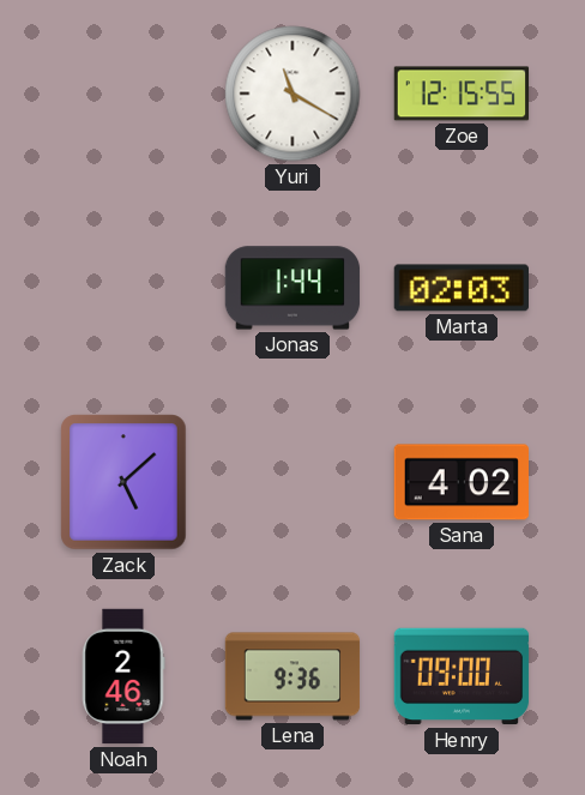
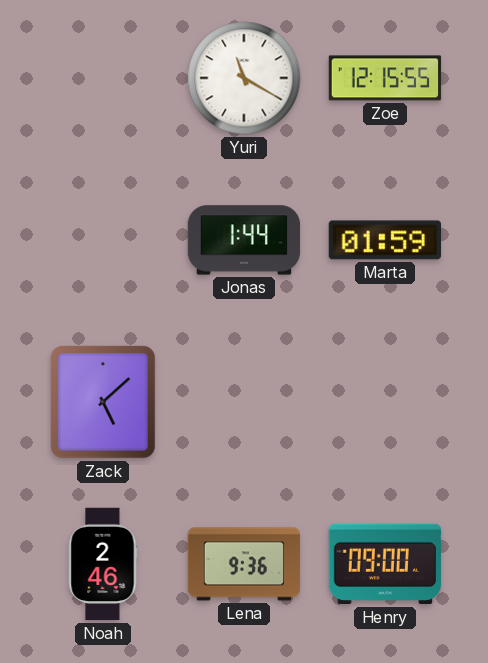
Marta: 02:03 -> 01:59 (384, 240)
Sana: 4:02 -> none (460, 482)
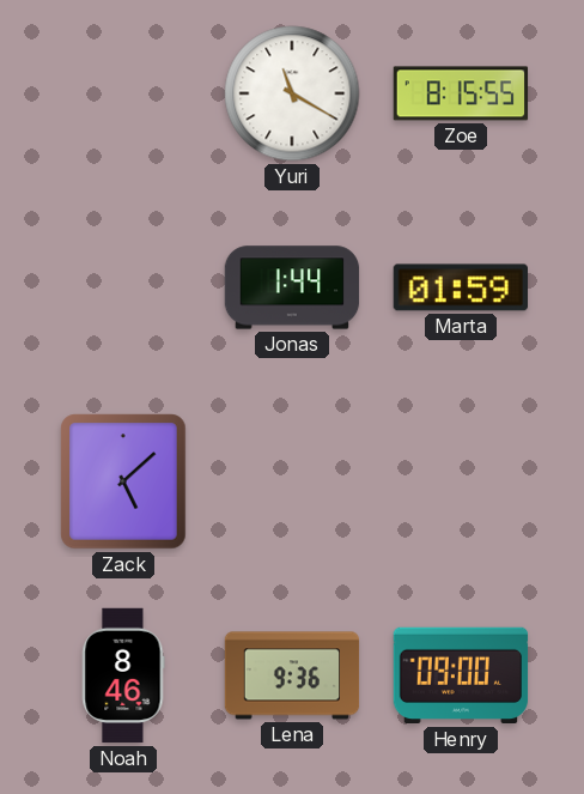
Zoe: 12:15 -> 8:15 (461, 93)
Noah: 2:46 -> 8:46 (123, 675)
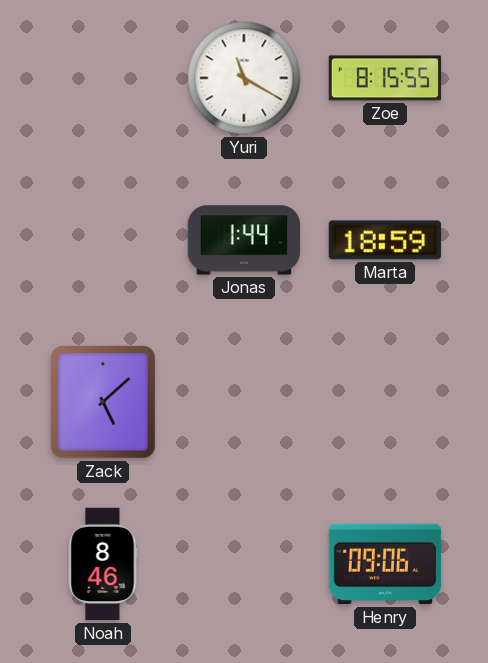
Marta: 01:59 -> 18:59 (384, 240)
Lena: 9:36 -> none (292, 675)
Henry: 09:00 -> 09:06 (385, 564)
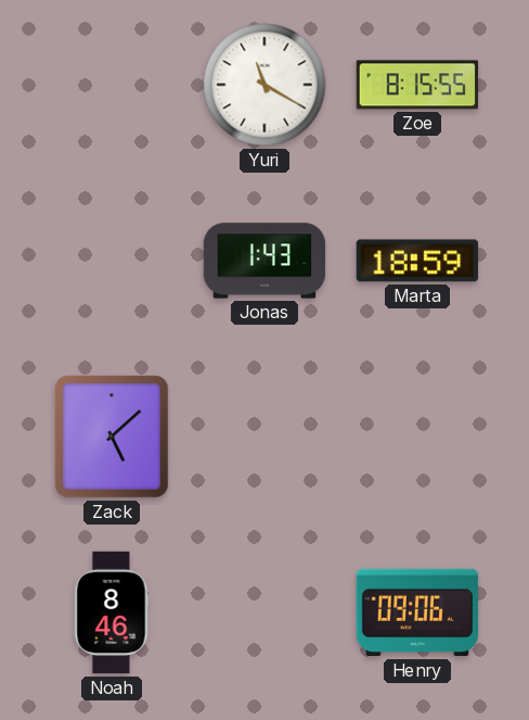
Jonas: 1:44 -> 1:43 (264, 261)
